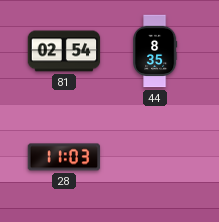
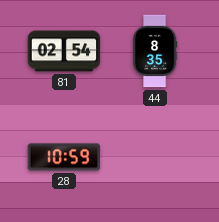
28: 11:03 -> 10:59 (64, 157)
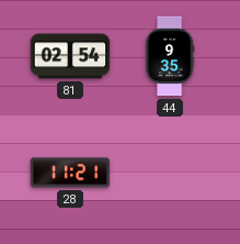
44: 8:35 -> 9:35 (171, 56)
28: 10:59 -> 11:21 (70, 173)
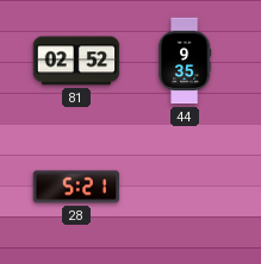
81: 02:54 -> 02:52 (76, 61)
28: 11:21 -> 5:21 (76, 187)
